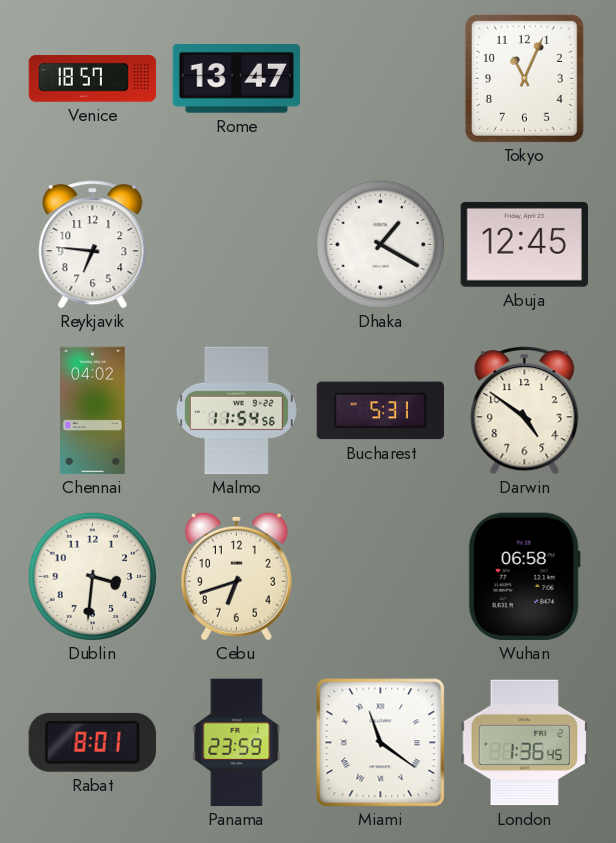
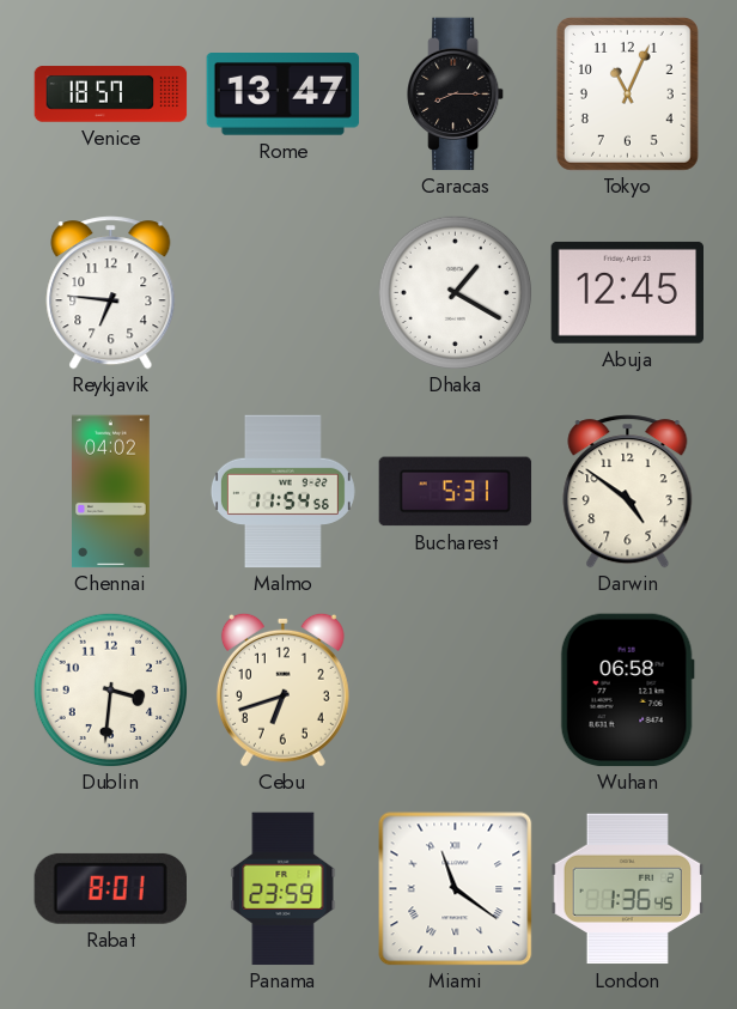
Caracas: none -> 8:15 (456, 95)
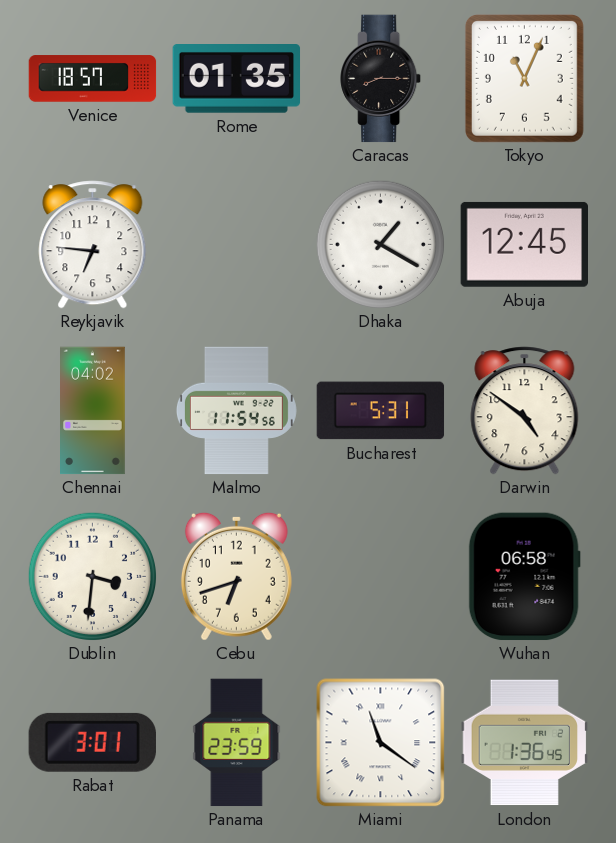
Rome: 13:47 -> 01:35 (237, 79)
Rabat: 8:01 -> 3:01 (92, 742)
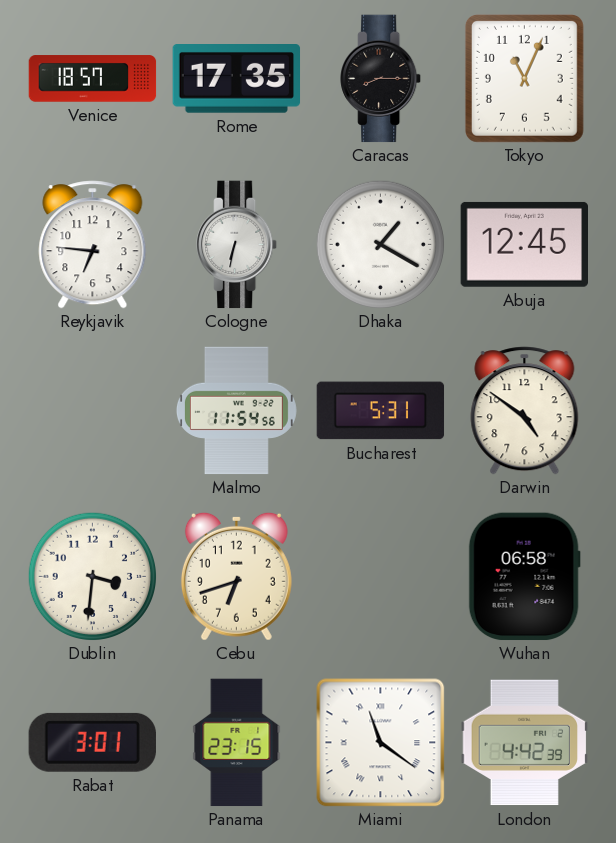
Rome: 01:35 -> 17:35 (237, 79)
Cologne: none -> 6:32 (237, 245)
Chennai: 04:02 -> none (93, 411)
Panama: 23:59 -> 23:15 (237, 743)
London: 1:36 -> 4:42 (525, 743)
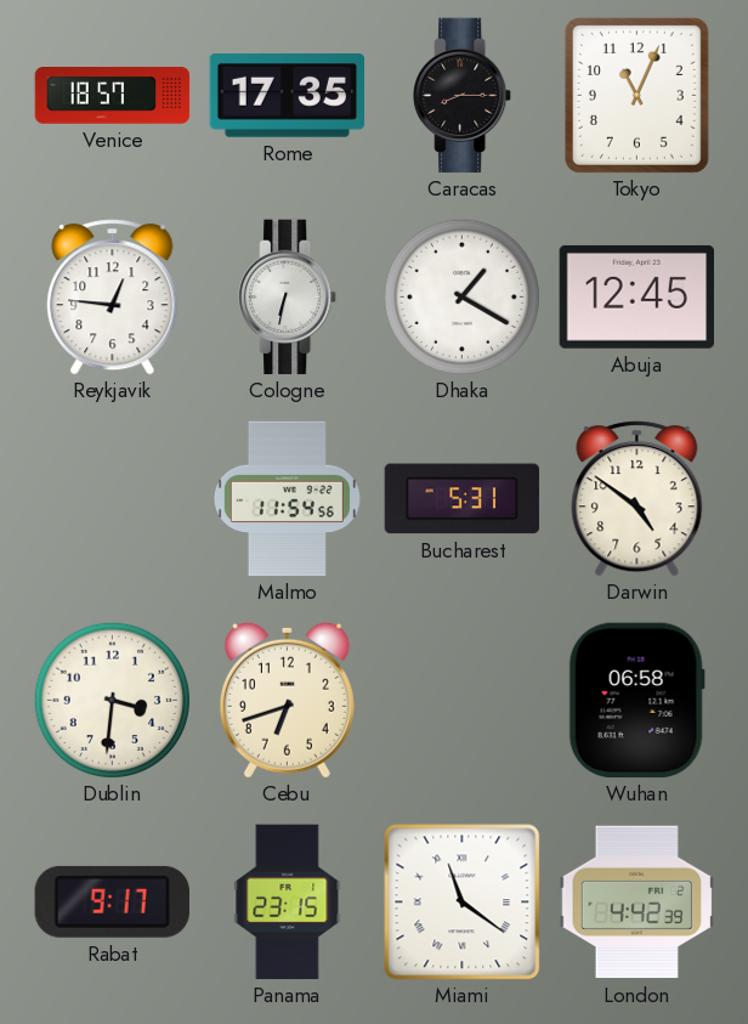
Reykjavik: 6:46 -> 12:46 (113, 298)
Rabat: 3:01 -> 9:17 (112, 901)
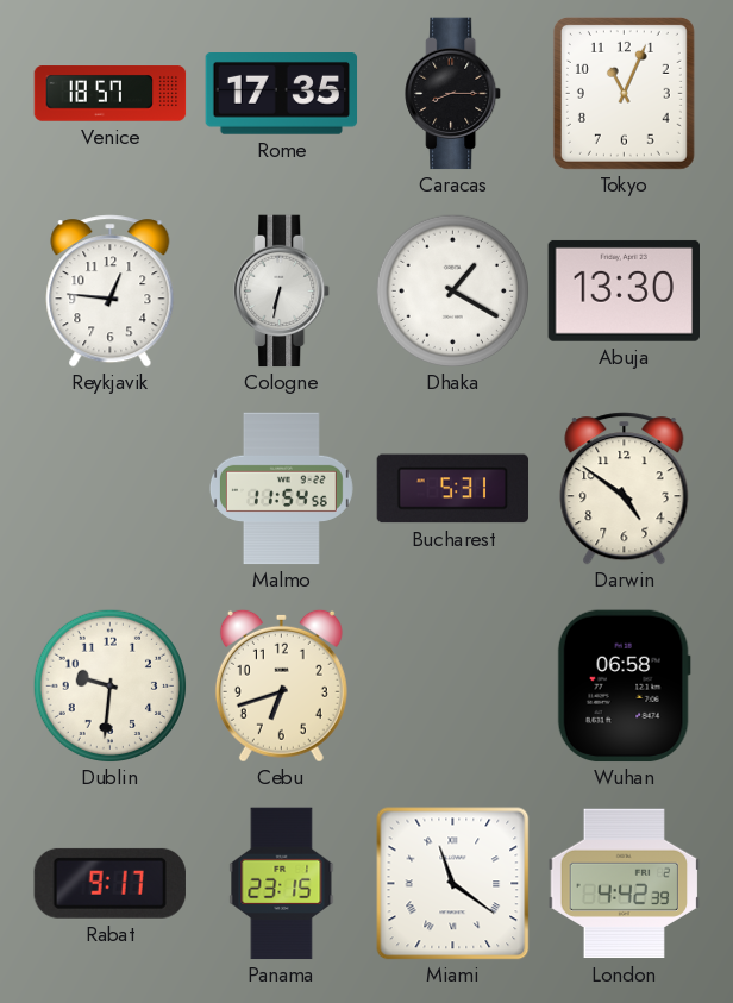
Abuja: 12:45 -> 13:30 (624, 290)
Dublin: 3:31 -> 9:31 (109, 685)
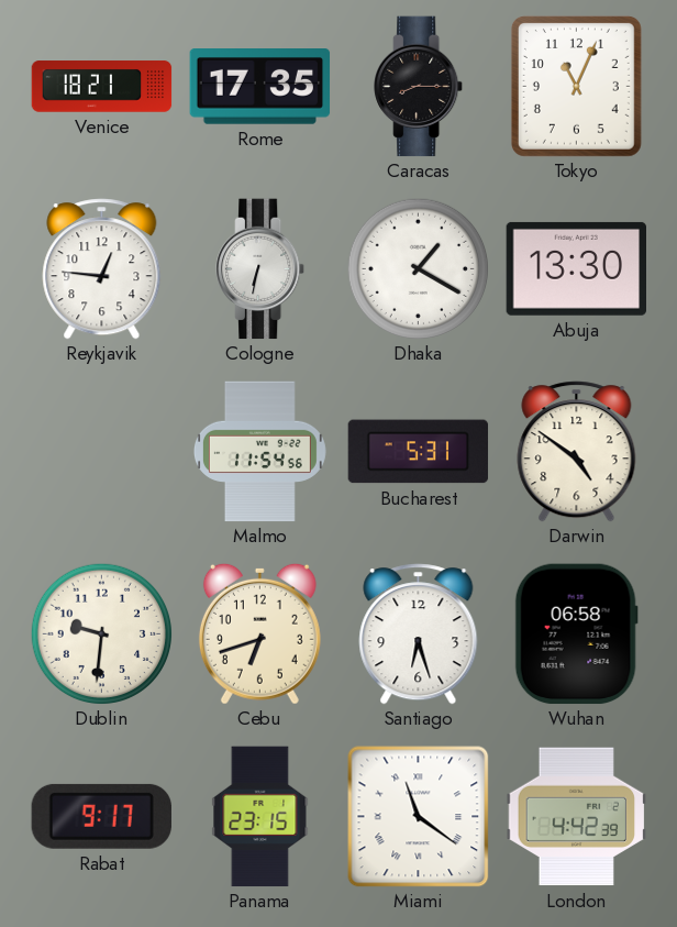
Venice: 18:57 -> 18:21 (102, 87)
Santiago: none -> 6:27 (419, 634)
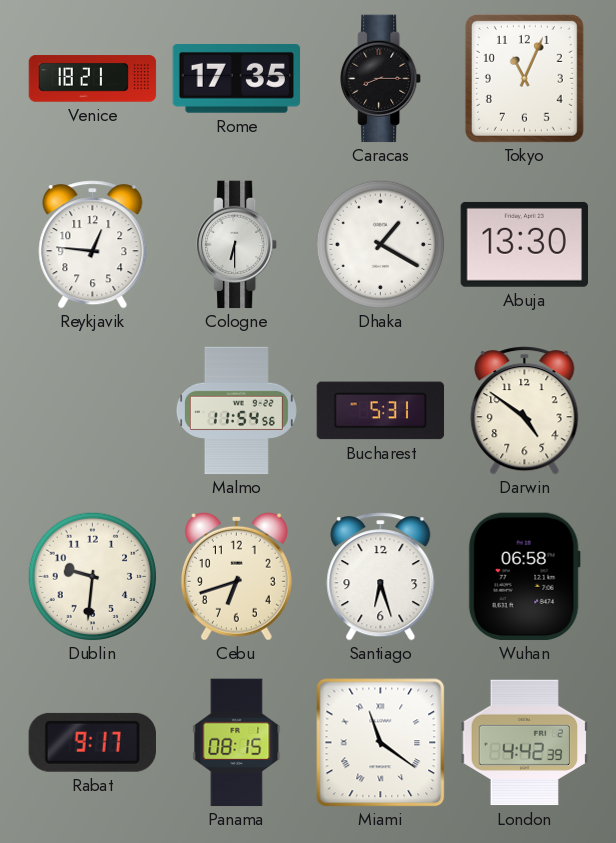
Cologne: 6:32 -> 6:30 (237, 245)
Panama: 23:15 -> 08:15 (237, 743)
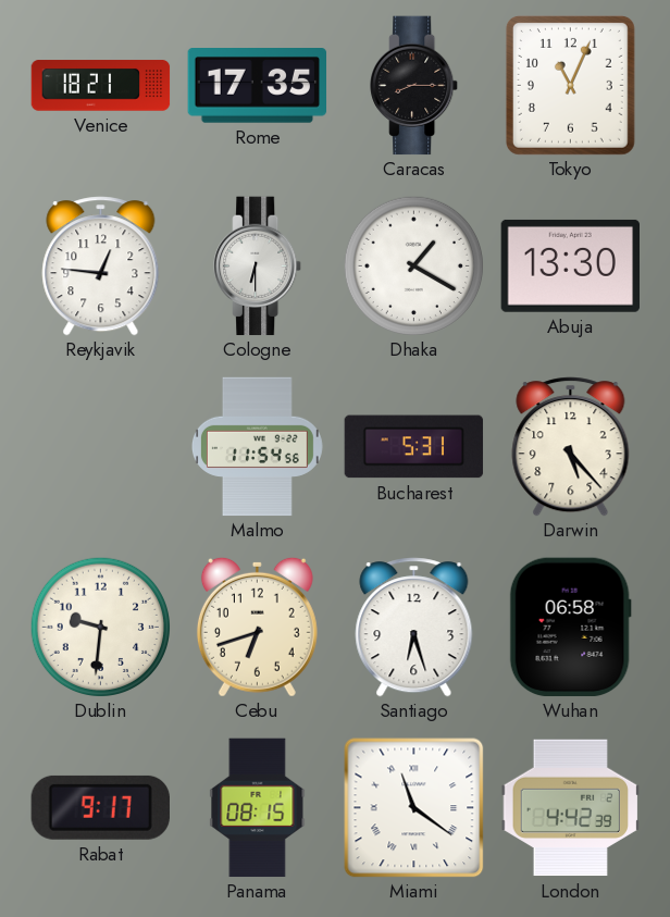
Darwin: 4:51 -> 5:23 (571, 447)
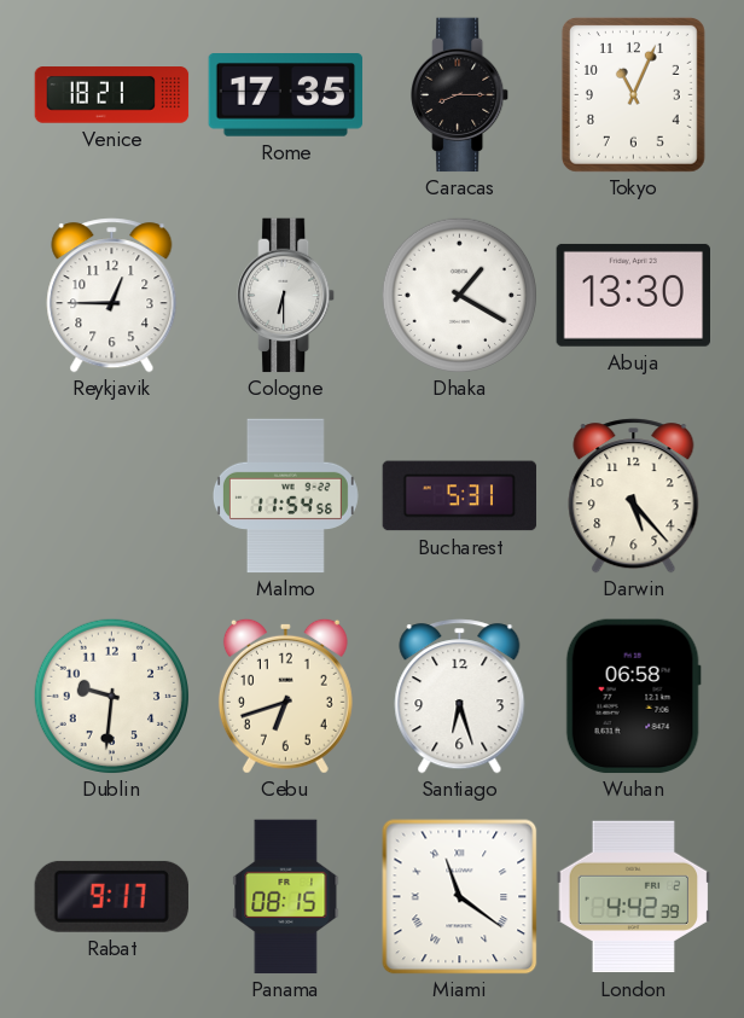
Reykjavik: 12:46 -> 12:45 (112, 296)
